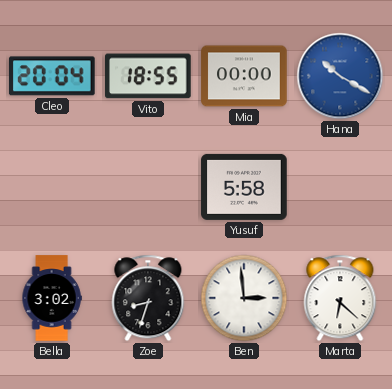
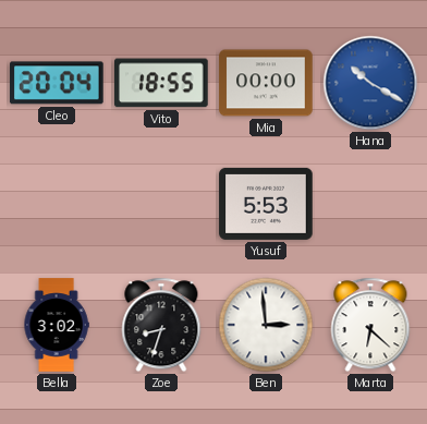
Yusuf: 5:58 -> 5:53 (266, 204)
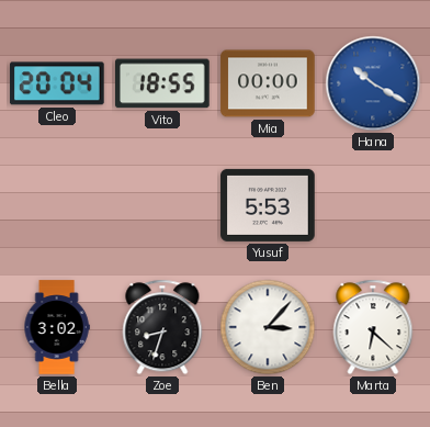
Ben: 2:59 -> 3:07 (268, 327)
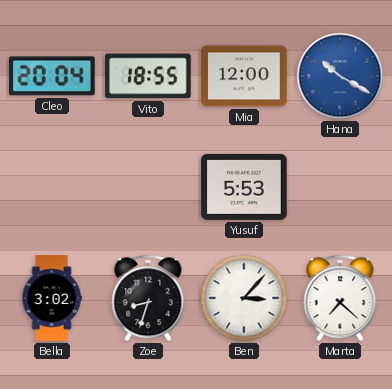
Mia: 00:00 -> 12:00 (244, 76)
Marta: 6:22 -> 7:22 (340, 298)
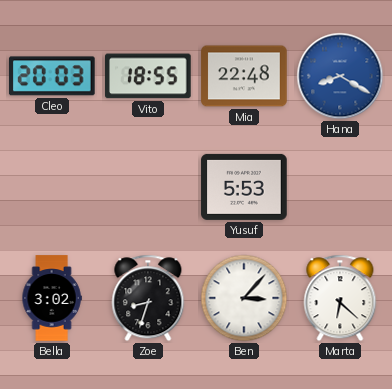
Cleo: 20:04 -> 20:03 (52, 76)
Mia: 12:00 -> 22:48 (244, 76)
Hana: 10:20 -> 8:20 (340, 76)
Marta: 7:22 -> 6:22 (340, 298)
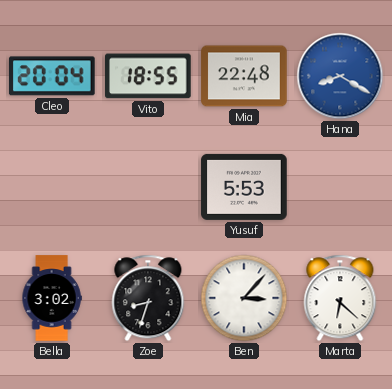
Cleo: 20:03 -> 20:04 (52, 76)
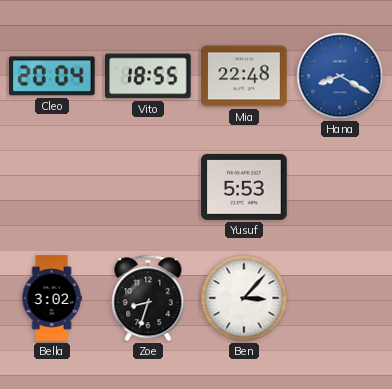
Marta: 6:22 -> none (340, 298)
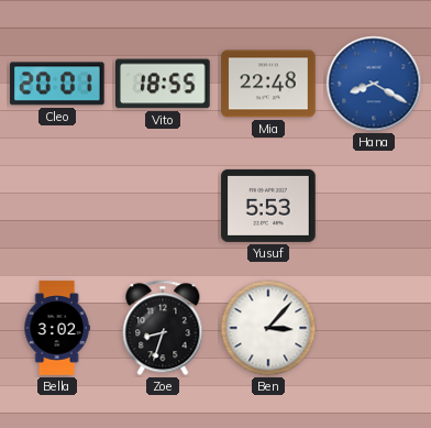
Cleo: 20:04 -> 20:01 (57, 84)
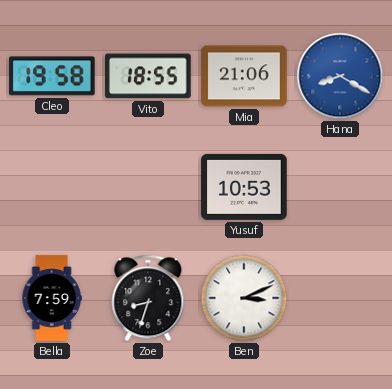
Cleo: 20:01 -> 19:58 (52, 76)
Mia: 22:48 -> 21:06 (244, 76)
Yusuf: 5:53 -> 10:53 (244, 187)
Bella: 3:02 -> 7:59 (52, 298)
Ben: 3:07 -> 3:11 (244, 298)
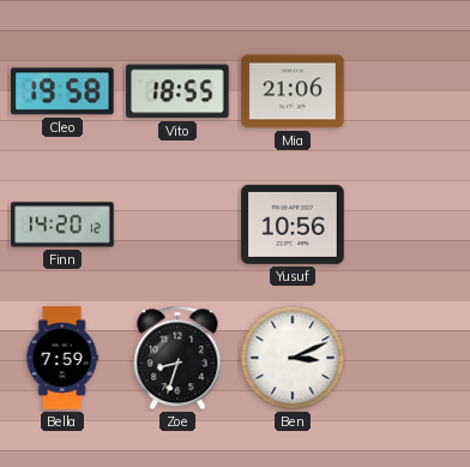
Hana: 8:20 -> none (340, 76)
Finn: none -> 14:20 (62, 224)
Yusuf: 10:53 -> 10:56 (293, 224)
